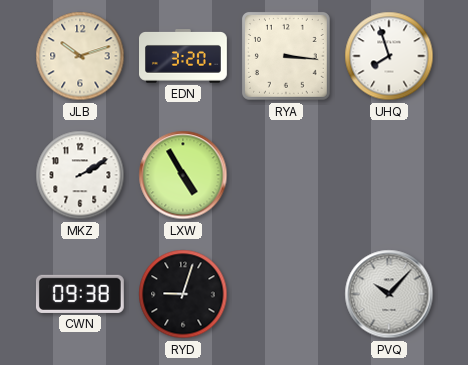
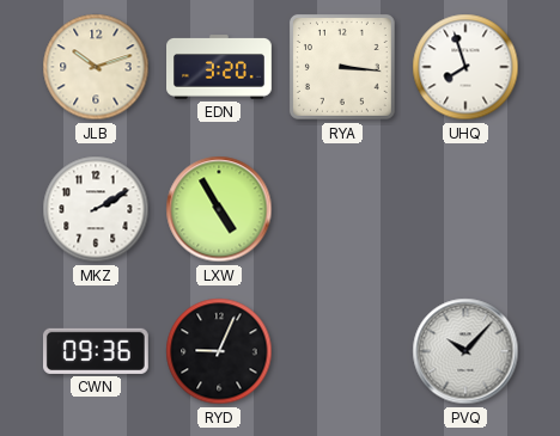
CWN: 09:38 -> 09:36 (96, 351)
RYD: 9:03 -> 9:04 (219, 351)
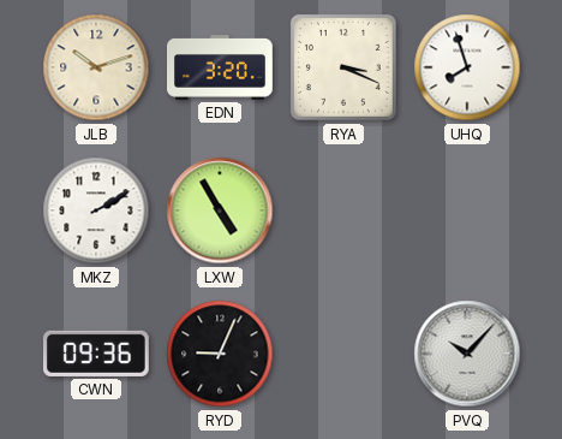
RYA: 3:16 -> 3:19 (343, 67)
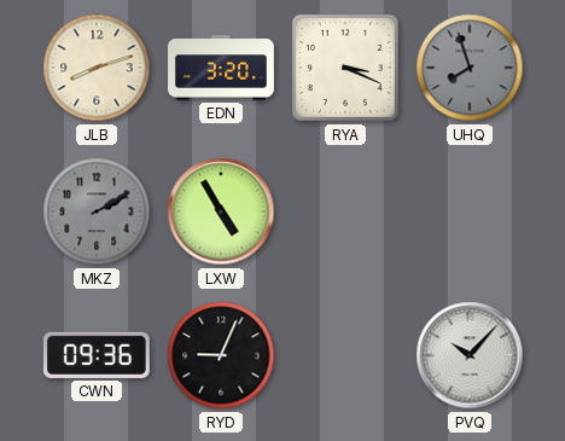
JLB: 10:12 -> 8:12 (97, 68)
UHQ dial: white -> grey (470, 68)
MKZ dial: white -> grey (97, 211)
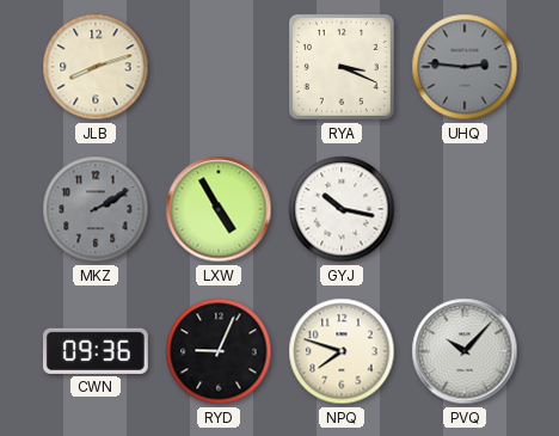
EDN: 3:20 -> none (222, 68)
UHQ: 7:57 -> 2:46 (465, 67)
GYJ: none -> 10:17 (342, 209)
NPQ: none -> 7:48 (342, 351)
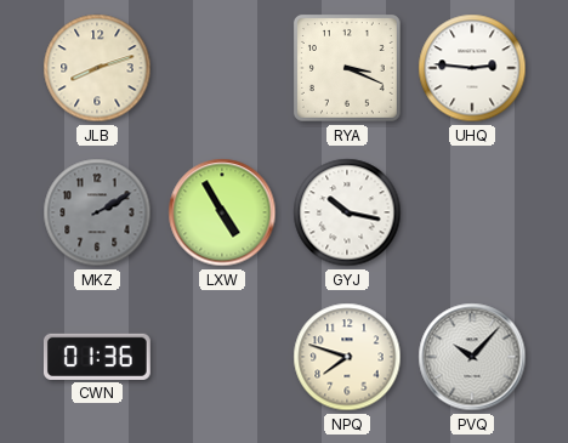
UHQ dial: grey -> white (472, 68)
CWN: 09:36 -> 01:36 (97, 357)
RYD: 9:04 -> none (219, 351)
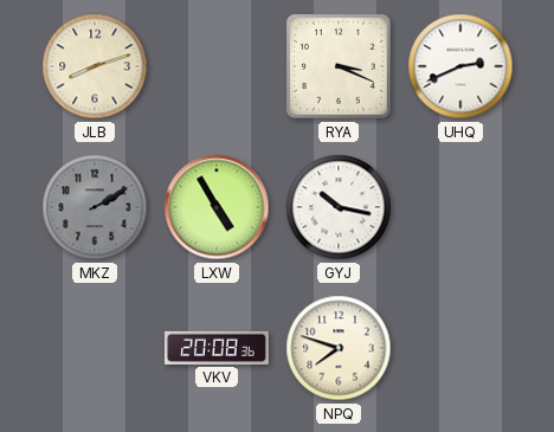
UHQ: 2:46 -> 2:41 (460, 66)
CWN: 01:36 -> none (97, 357)
VKV: none -> 20:08 (218, 348)
PVQ: 10:07 -> none (472, 357)
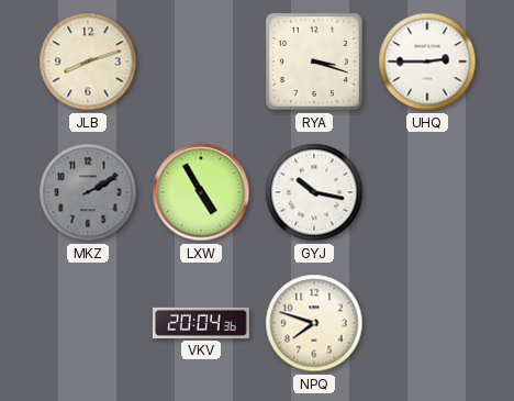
RYA: 3:19 -> 3:18 (314, 62)
UHQ: 2:41 -> 2:45 (427, 62)
VKV: 20:08 -> 20:04 (202, 323)
